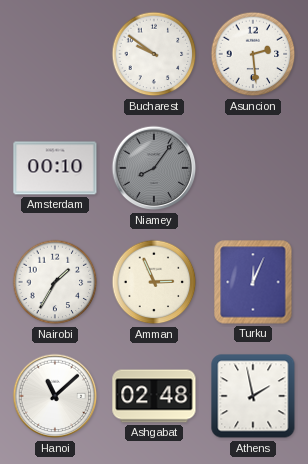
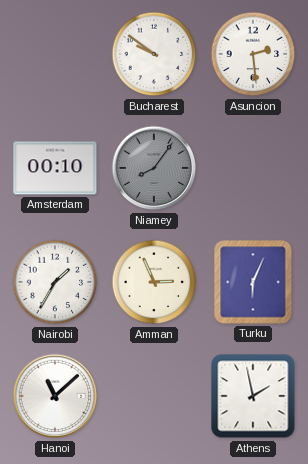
Turku: 12:04 -> 6:04 (253, 282)
Ashgabat: 02:48 -> none (154, 396)
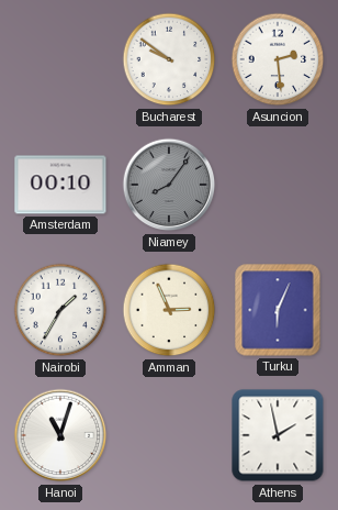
Hanoi: 11:08 -> 11:03 (60, 435)
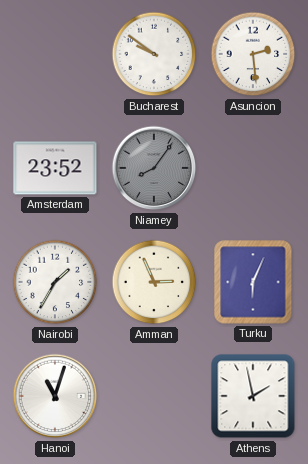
Amsterdam: 00:10 -> 23:52 (55, 168)
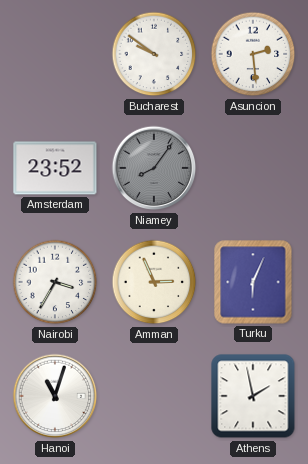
Nairobi: 1:35 -> 3:35 (55, 282)
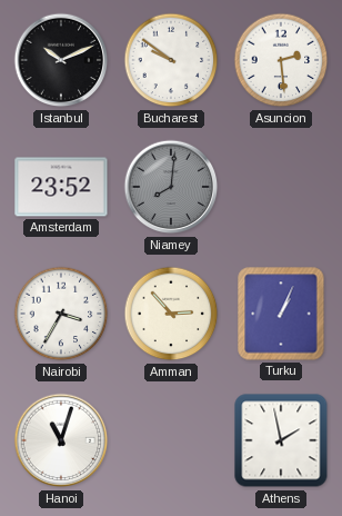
Istanbul: none -> 10:11 (61, 60)
Niamey: 8:06 -> 8:01 (171, 187)
Amman: 2:56 -> 2:53 (171, 314)
Turku: 6:04 -> 1:04 (281, 314)
